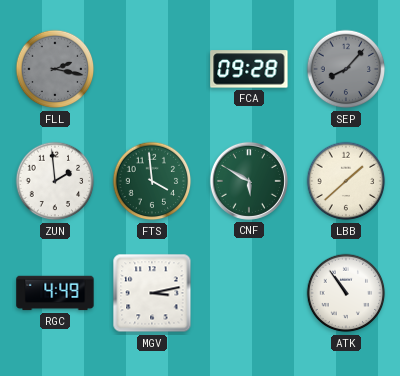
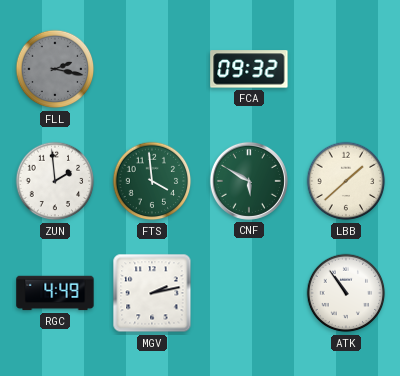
FCA: 09:28 -> 09:32 (249, 69)
SEP: 8:07 -> none (346, 69)
MGV: 3:13 -> 2:13 (152, 293)
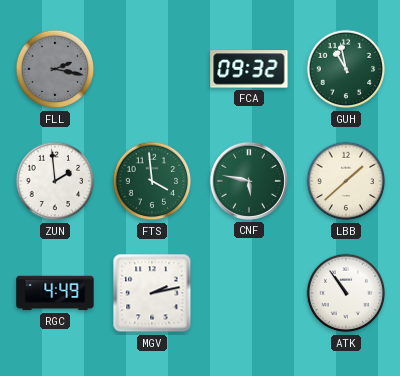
GUH: none -> 10:58 (346, 69)
CNF: 5:50 -> 5:47 (249, 181)
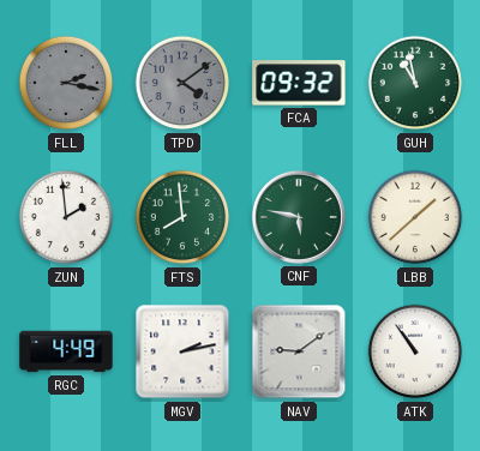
TPD: none -> 4:09 (182, 83)
FTS: 3:59 -> 7:59 (182, 217)
NAV: none -> 9:09 (299, 351)
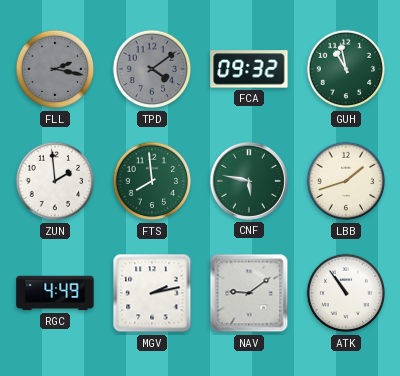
LBB: 1:38 -> 1:42 (346, 181)
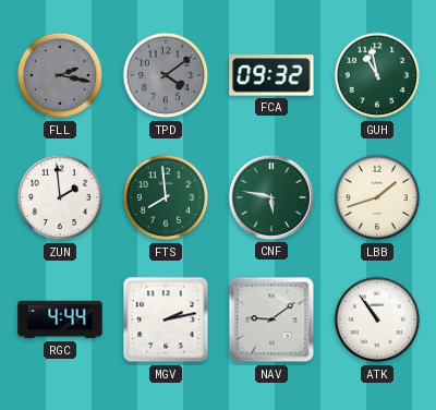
RGC: 4:49 -> 4:44 (60, 319)
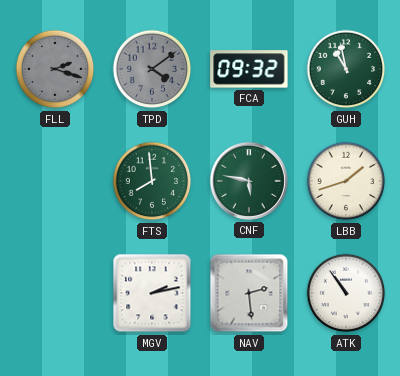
FLL: 2:17 -> 2:18 (55, 69)
ZUN: 1:59 -> none (60, 197)
RGC: 4:44 -> none (60, 319)
NAV: 9:09 -> 2:29 (249, 293)
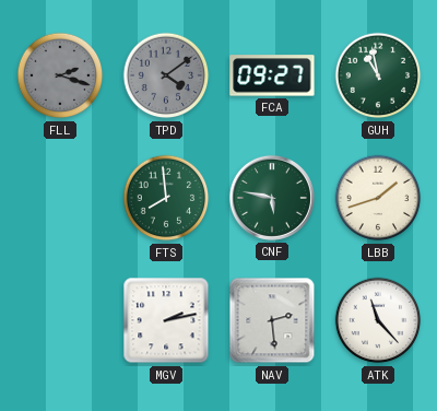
FCA: 09:32 -> 09:27 (272, 75)
ATK: 10:54 -> 11:23 (378, 320)
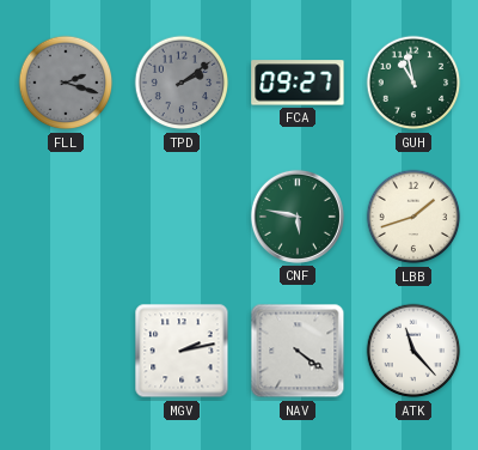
TPD: 4:09 -> 2:09 (182, 83)
FTS: 7:59 -> none (166, 198)
NAV: 2:29 -> 4:21 (298, 351)
